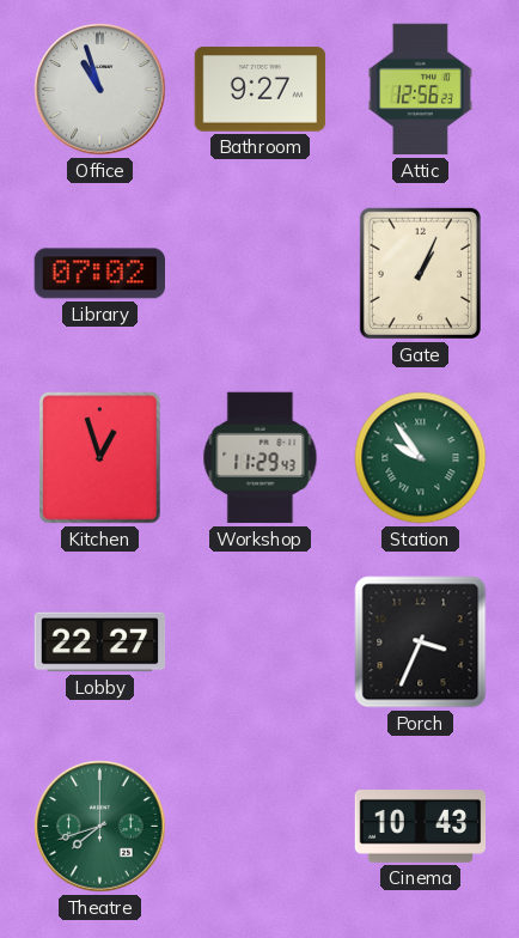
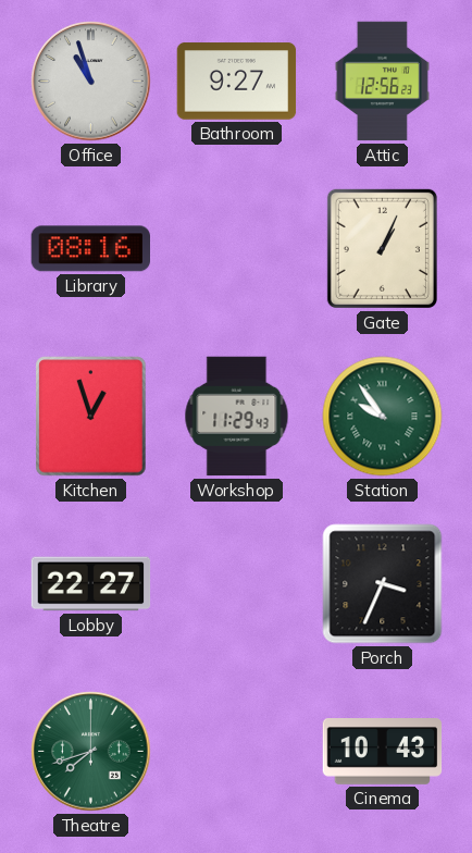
Library: 07:02 -> 08:16 (90, 249)
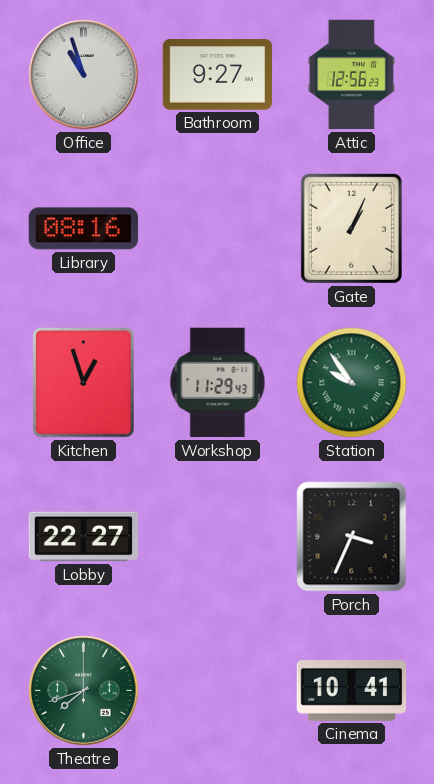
Cinema: 10:43 -> 10:41 (352, 691)
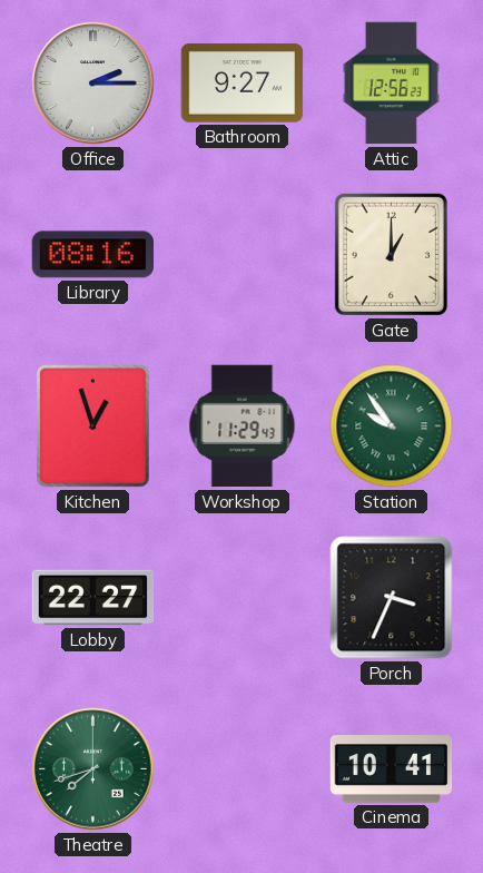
Office: 10:57 -> 2:15 (93, 84)
Gate: 1:04 -> 1:00 (391, 254)
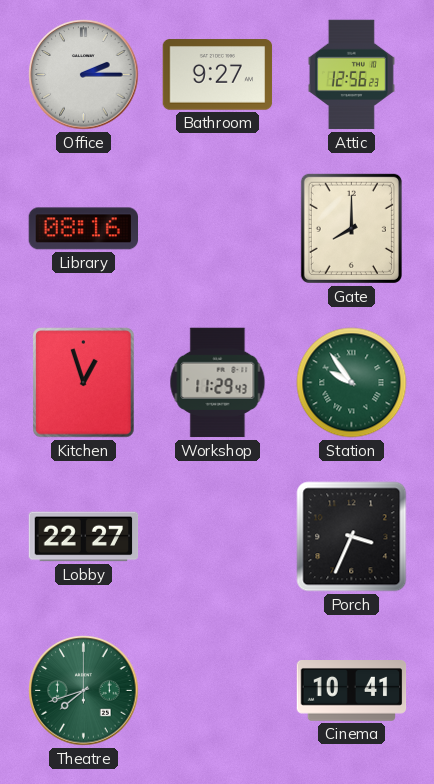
Gate: 1:00 -> 8:00 (351, 228)
